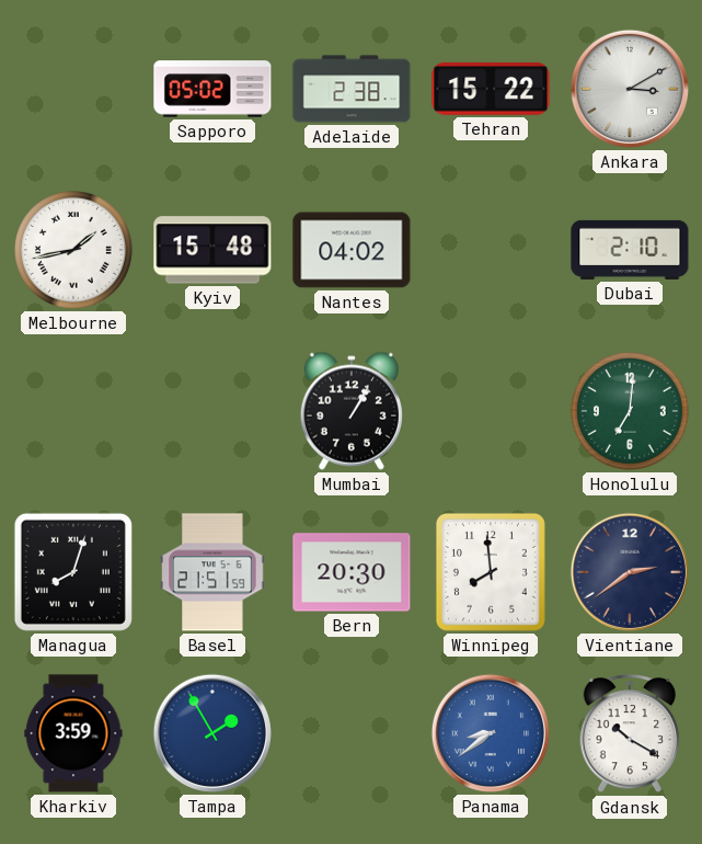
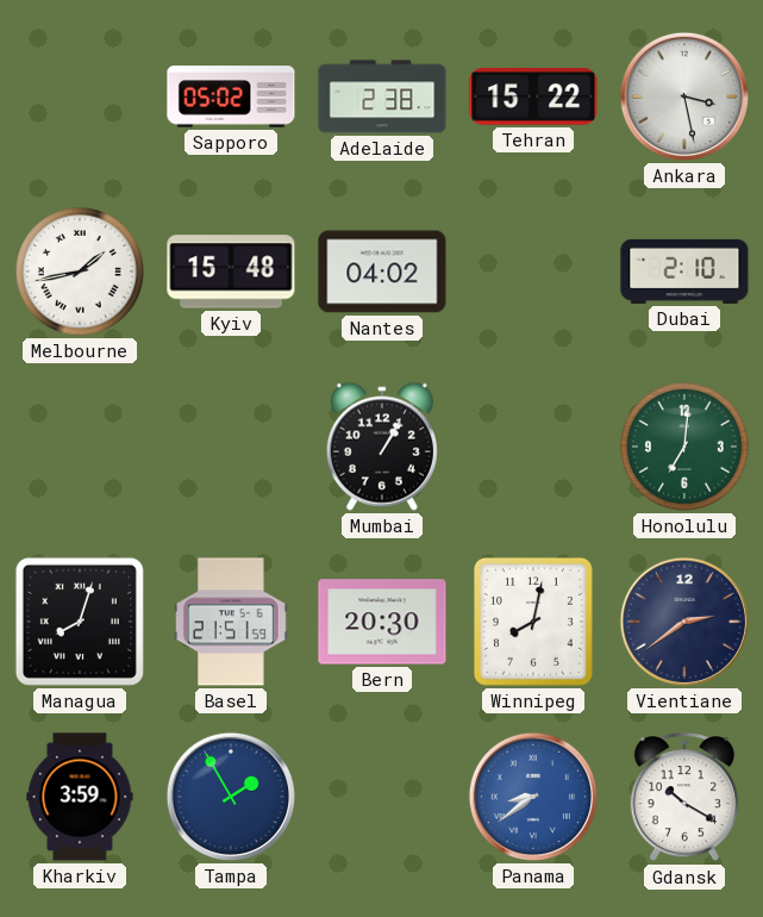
Ankara: 3:10 -> 3:28 (684, 96)
Winnipeg: 7:59 -> 8:02 (533, 622)
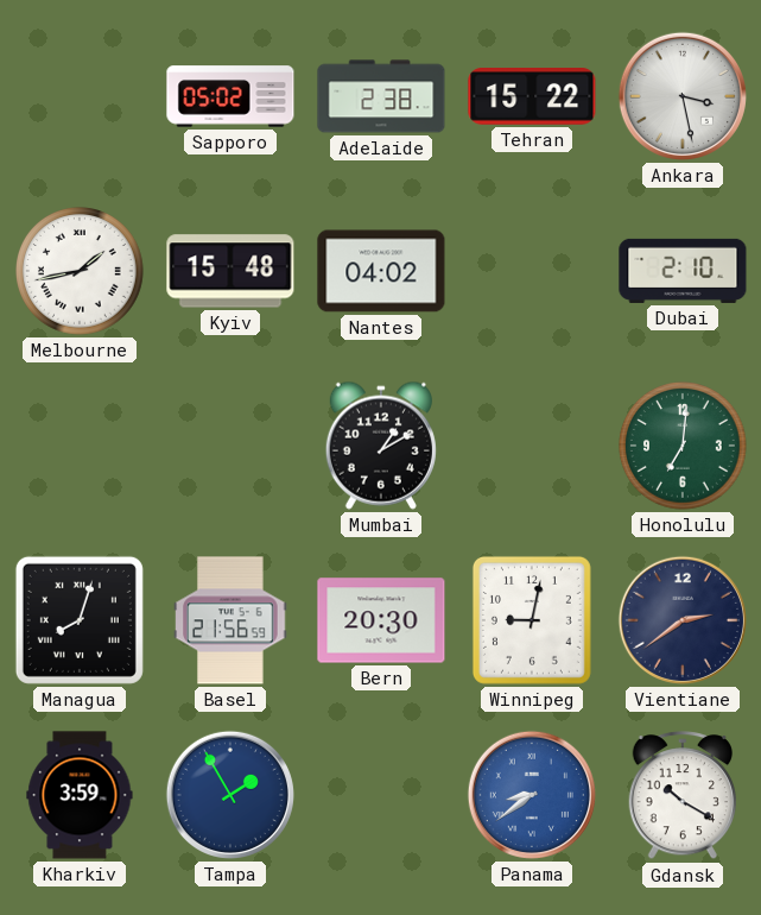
Mumbai: 1:05 -> 1:10 (381, 446)
Basel: 21:51 -> 21:56 (230, 620)
Winnipeg: 8:02 -> 9:02 (532, 620)
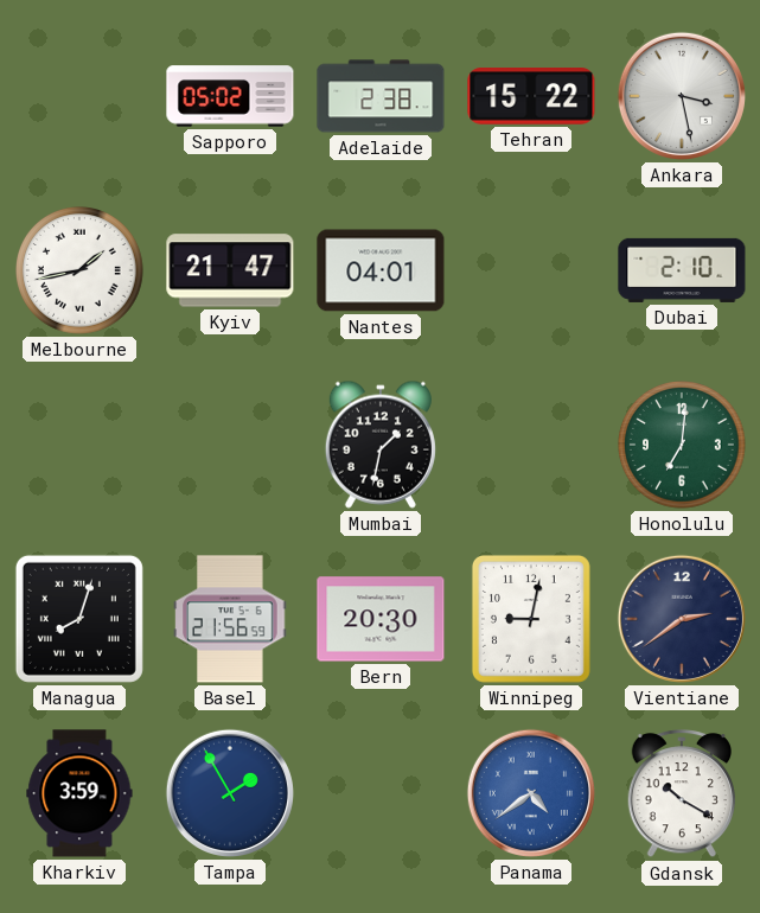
Kyiv: 15:48 -> 21:47 (230, 270)
Nantes: 04:02 -> 04:01 (381, 270)
Mumbai: 1:10 -> 1:32 (381, 445)
Panama: 8:39 -> 4:39 (531, 793)
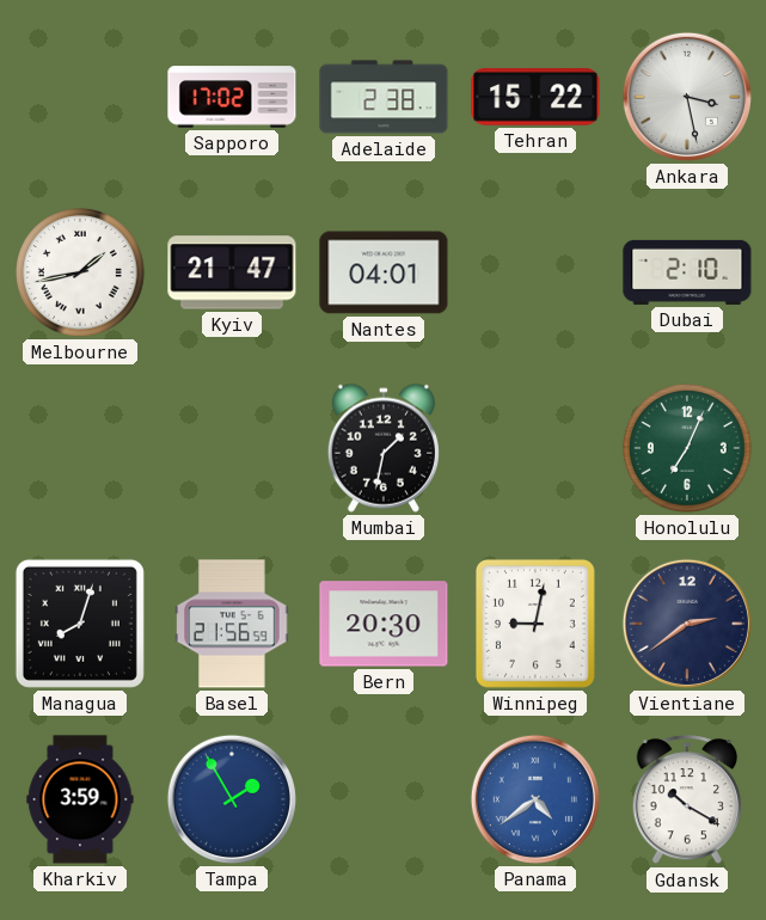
Sapporo: 05:02 -> 17:02 (232, 97)
Honolulu: 7:01 -> 7:04 (688, 449)
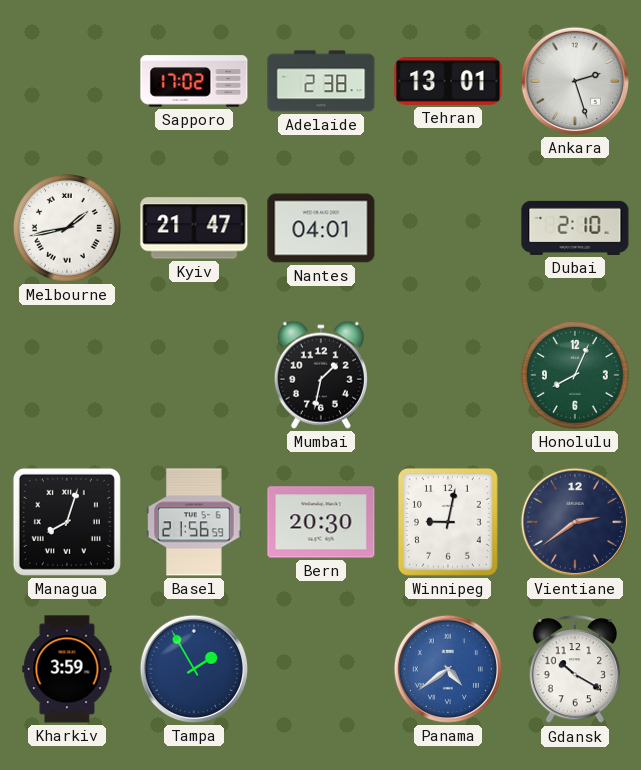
Tehran: 15:22 -> 13:01 (448, 82)
Ankara: 3:28 -> 2:27 (575, 81)
Honolulu: 7:04 -> 8:04 (576, 376)
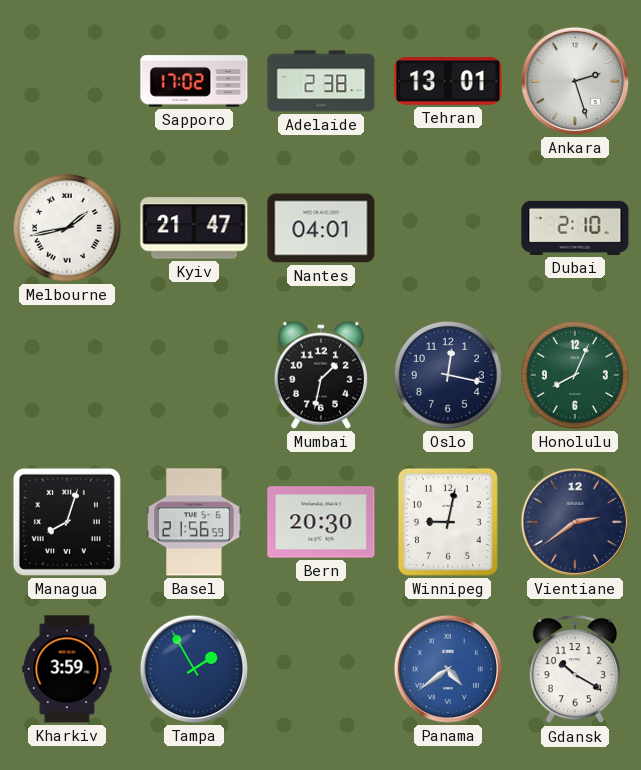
Oslo: none -> 12:17 (449, 376)
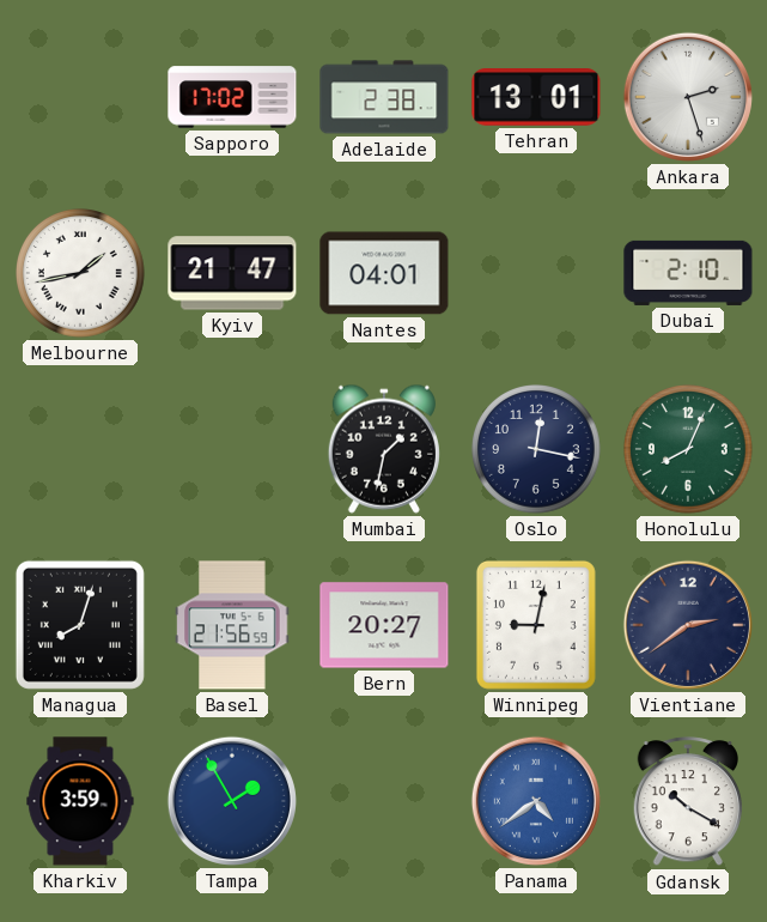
Bern: 20:30 -> 20:27 (384, 625)
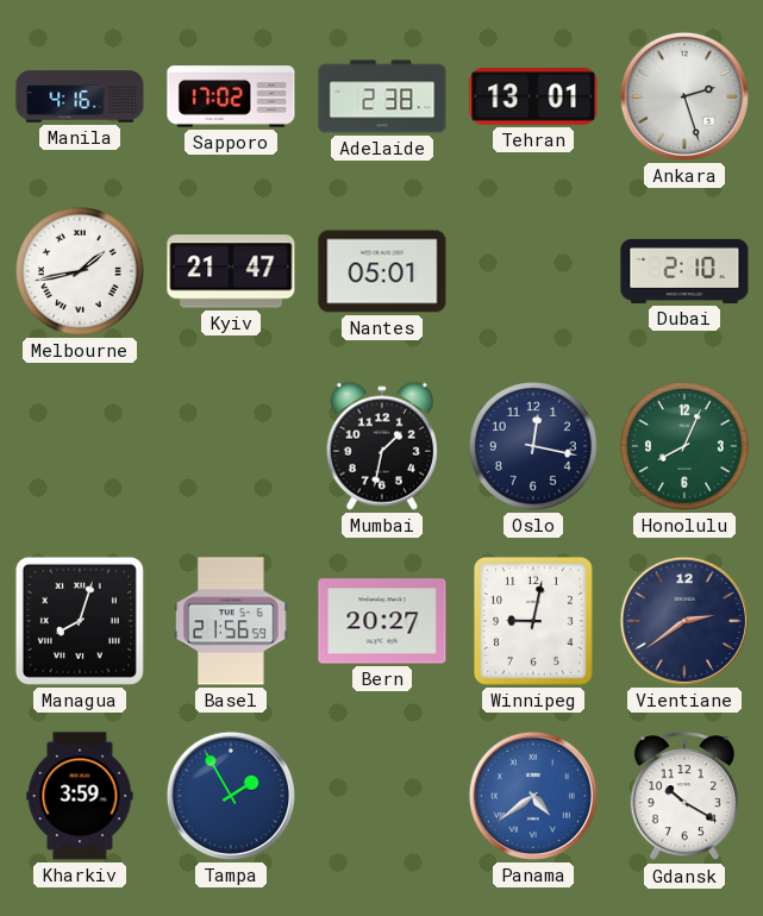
Manila: none -> 4:16 (80, 96)
Nantes: 04:01 -> 05:01 (382, 271)
